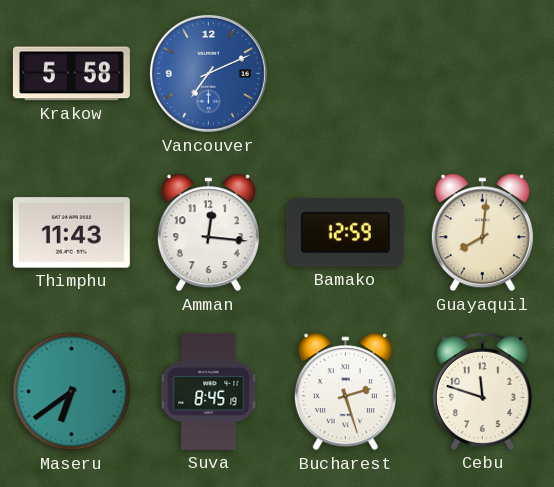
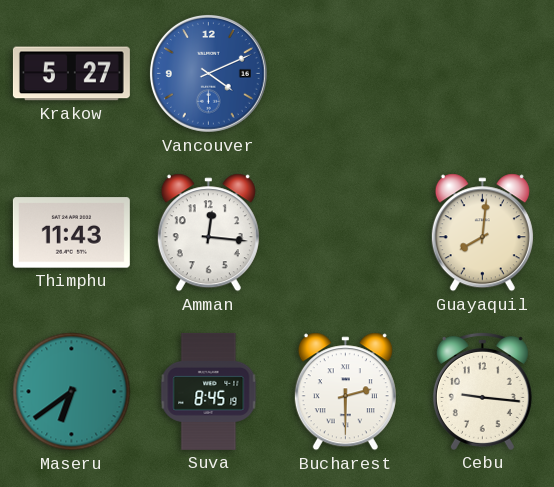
Krakow: 5:58 -> 5:27 (71, 74)
Vancouver: 7:11 -> 4:11 (208, 73)
Bamako: 12:59 -> none (345, 233)
Bucharest: 2:27 -> 2:30 (345, 392)
Cebu: 11:48 -> 9:16 (482, 391)
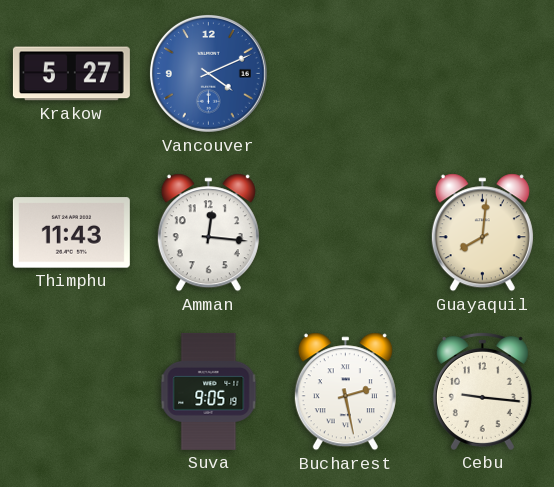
Maseru: 6:39 -> none (72, 392)
Suva: 8:45 -> 9:05 (209, 391)
Bucharest: 2:30 -> 2:28 (345, 392)
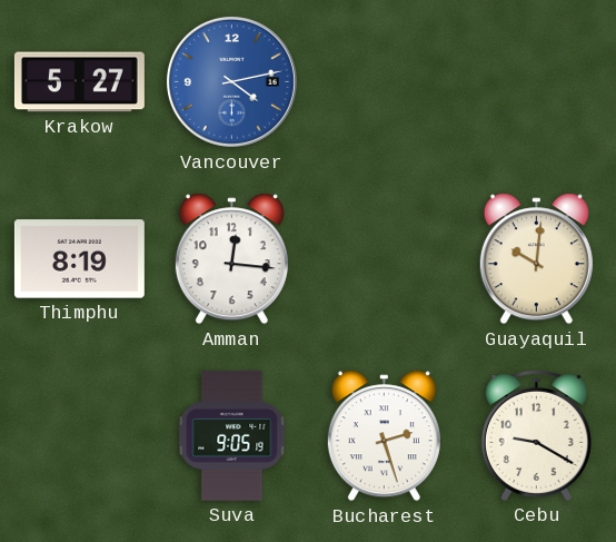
Vancouver: 4:11 -> 4:13 (231, 81)
Thimphu: 11:43 -> 8:19 (79, 259)
Guayaquil: 8:01 -> 10:01 (536, 259)
Bucharest: 2:28 -> 2:27 (384, 436)
Cebu: 9:16 -> 9:20 (536, 435)
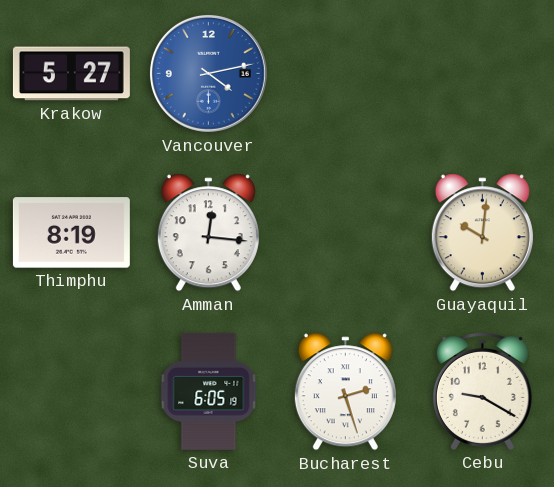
Suva: 9:05 -> 6:05 (209, 391)
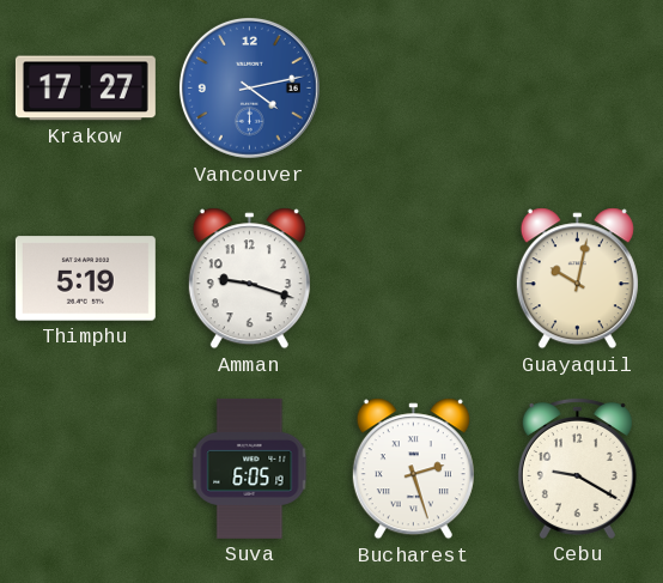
Krakow: 5:27 -> 17:27 (85, 89)
Thimphu: 8:19 -> 5:19 (85, 279)
Amman: 12:16 -> 9:18 (249, 279)
Guayaquil: 10:01 -> 10:02 (577, 279)
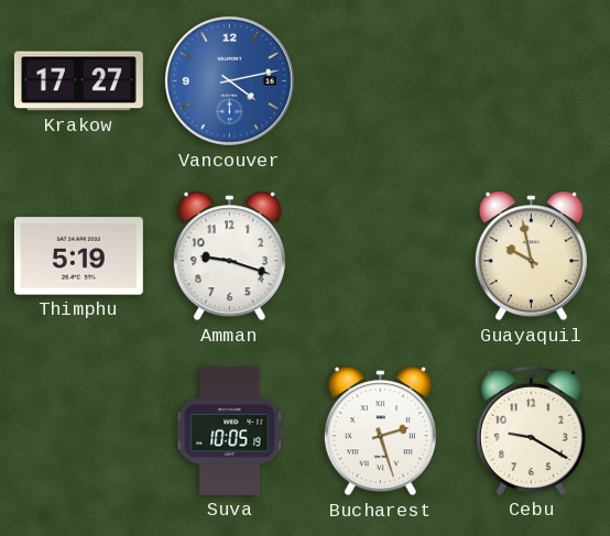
Guayaquil: 10:02 -> 9:58 (531, 256)
Suva: 6:05 -> 10:05 (230, 430)
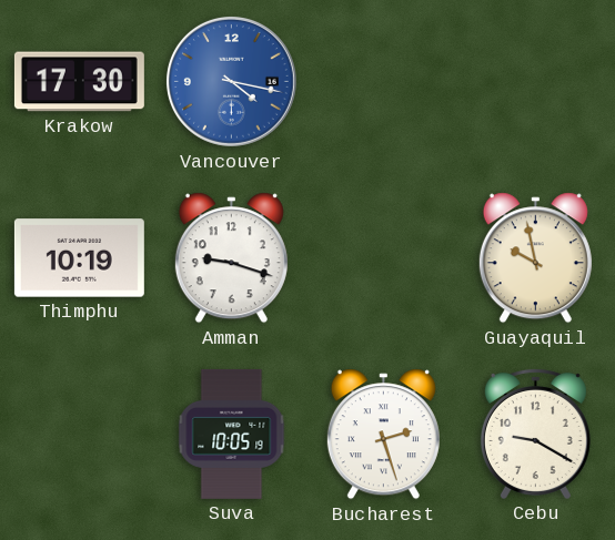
Krakow: 17:27 -> 17:30 (79, 82)
Vancouver: 4:13 -> 4:17 (231, 81)
Thimphu: 5:19 -> 10:19 (79, 258)
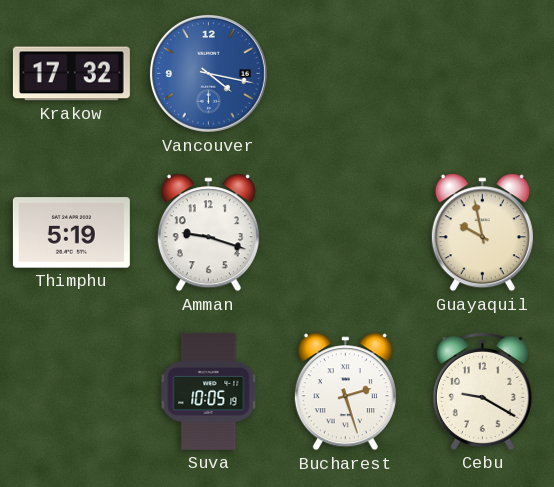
Krakow: 17:30 -> 17:32 (71, 74)
Thimphu: 10:19 -> 5:19 (71, 233)
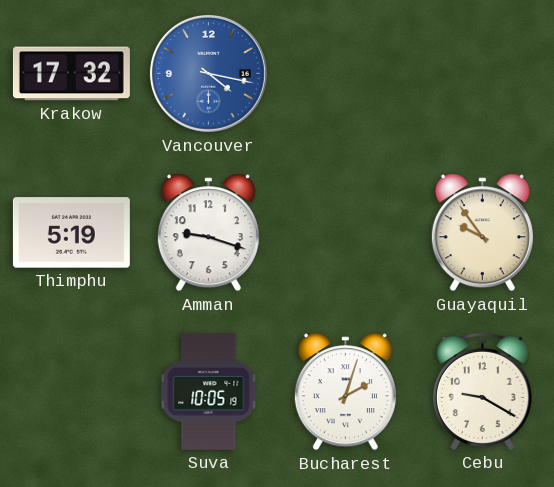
Guayaquil: 9:58 -> 9:54 (482, 233)
Bucharest: 2:27 -> 2:03 (345, 392)
